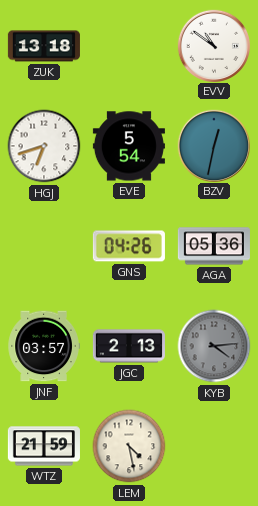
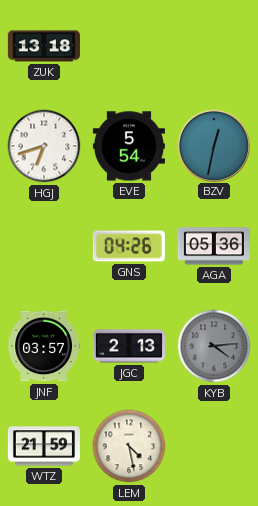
EVV: 10:51 -> none (213, 45)
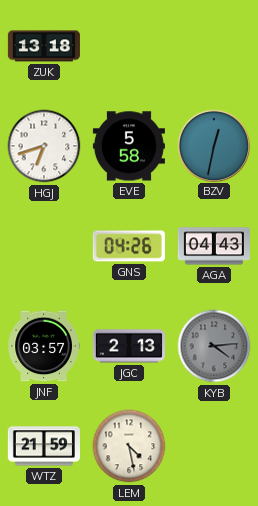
EVE: 5:54 -> 5:58 (129, 146)
AGA: 05:36 -> 04:43 (214, 246)
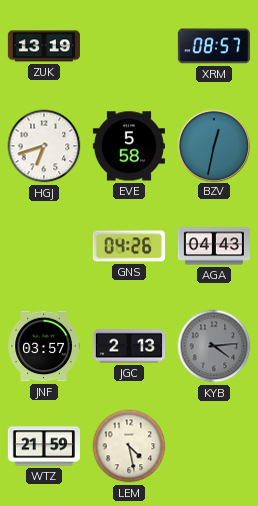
ZUK: 13:18 -> 13:19 (44, 46)
XRM: none -> 08:57 (214, 46)
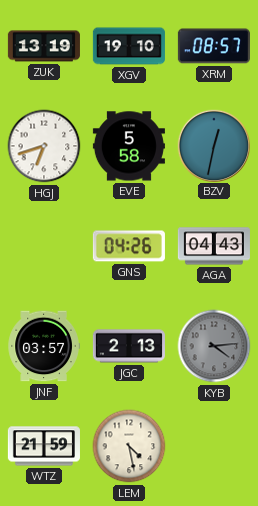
XGV: none -> 19:10 (129, 46)
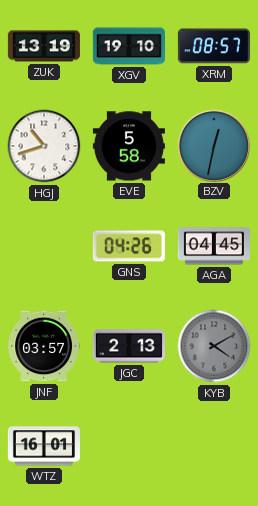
HGJ: 6:42 -> 10:42 (44, 146)
AGA: 04:43 -> 04:45 (214, 246)
KYB: 4:14 -> 4:10 (214, 346)
WTZ: 21:59 -> 16:01 (44, 446)
LEM: 4:28 -> none (129, 446)
